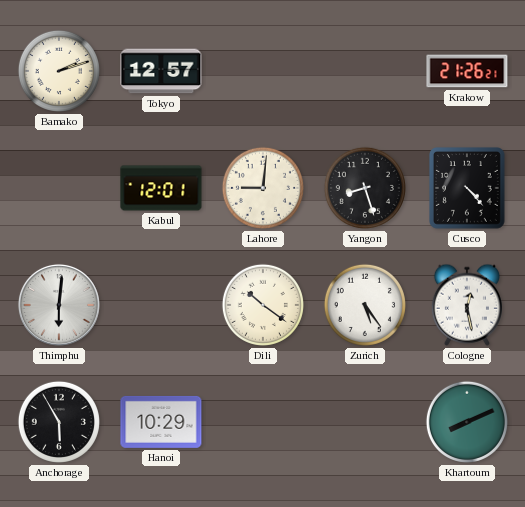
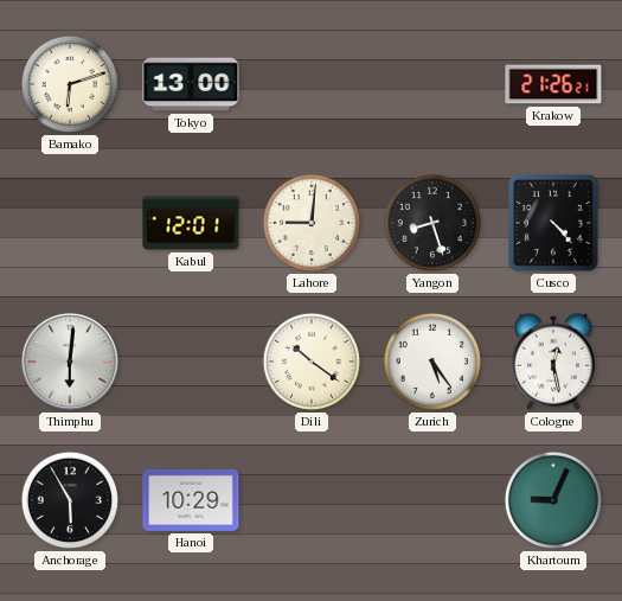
Bamako: 2:12 -> 6:12 (70, 84)
Tokyo: 12:57 -> 13:00 (191, 84)
Khartoum: 8:11 -> 9:04 (553, 500)
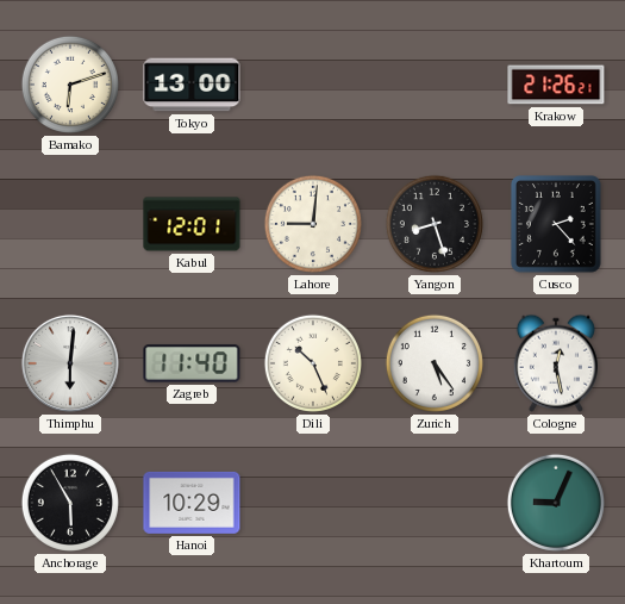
Cusco: 4:23 -> 2:23 (557, 225)
Zagreb: none -> 11:40 (192, 363)
Dili: 10:21 -> 10:26 (313, 363)
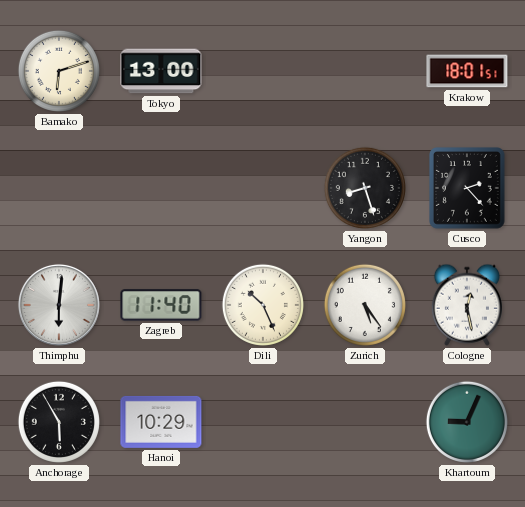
Krakow: 21:26 -> 18:01 (467, 71)
Kabul: 12:01 -> none (192, 224)
Lahore: 9:01 -> none (313, 224)
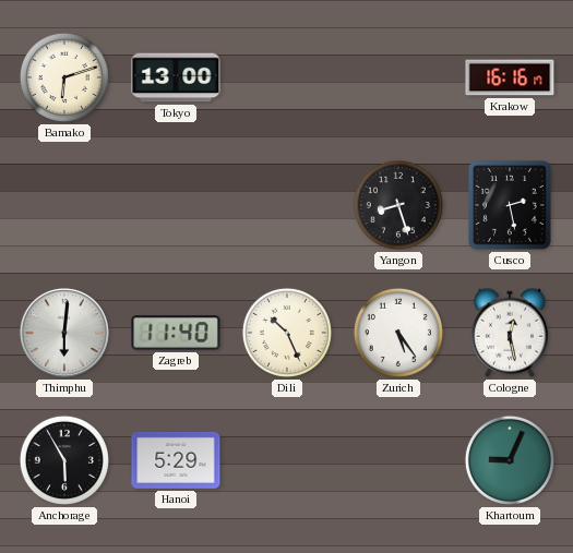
Krakow: 18:01 -> 16:16 (510, 77)
Cusco: 2:23 -> 2:28 (511, 206)
Hanoi: 10:29 -> 5:29 (176, 460)
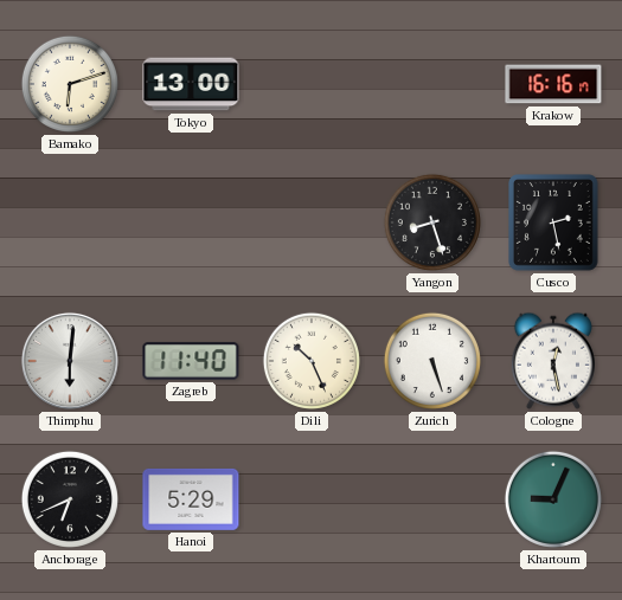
Zurich: 5:24 -> 5:27 (432, 361)
Anchorage: 5:55 -> 6:41 (70, 499)
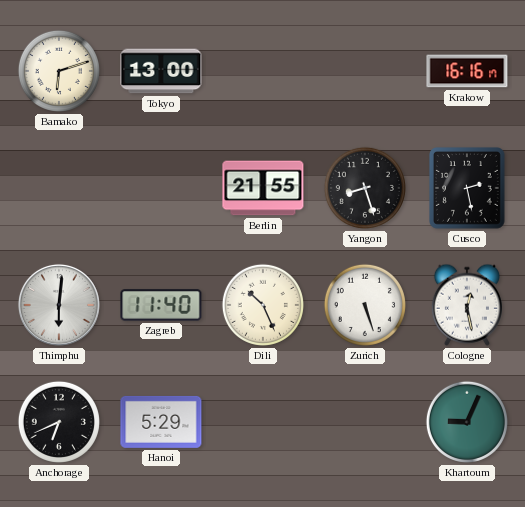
Berlin: none -> 21:55 (263, 188)
